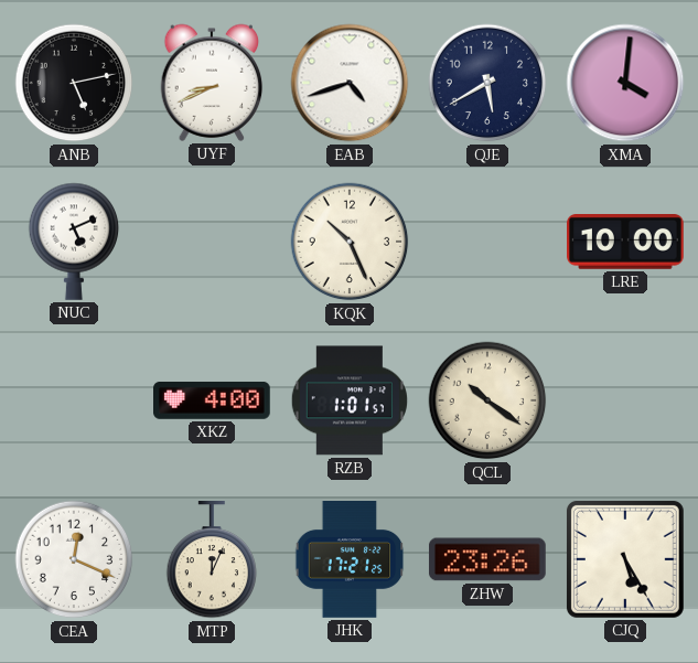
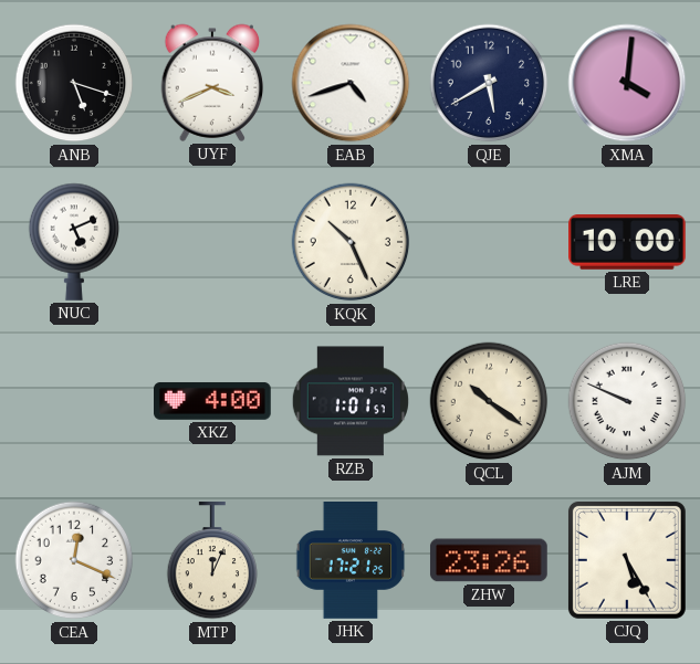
ANB: 5:13 -> 5:18 (74, 83)
UYF: 8:41 -> 3:41 (212, 83)
AJM: none -> 9:49 (627, 401)
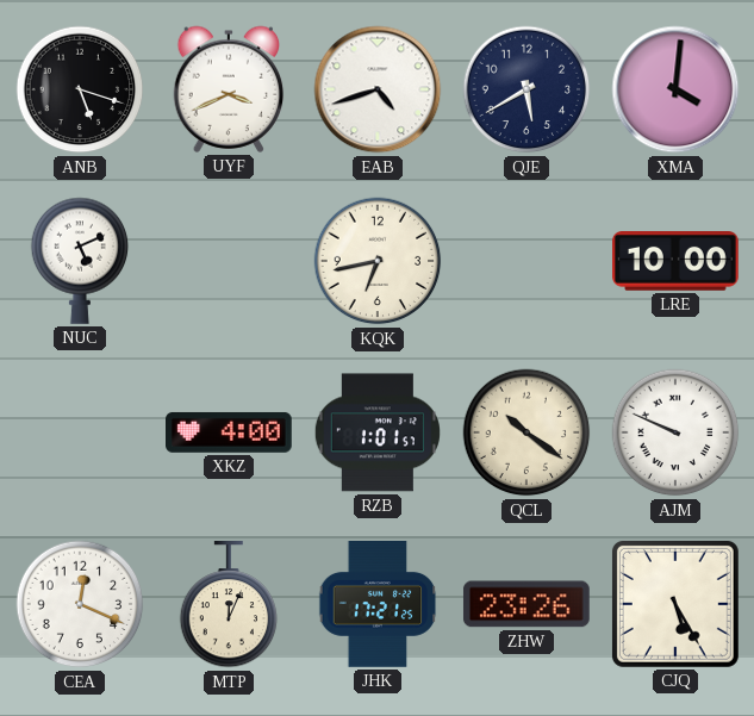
KQK: 10:26 -> 6:43 (378, 261)
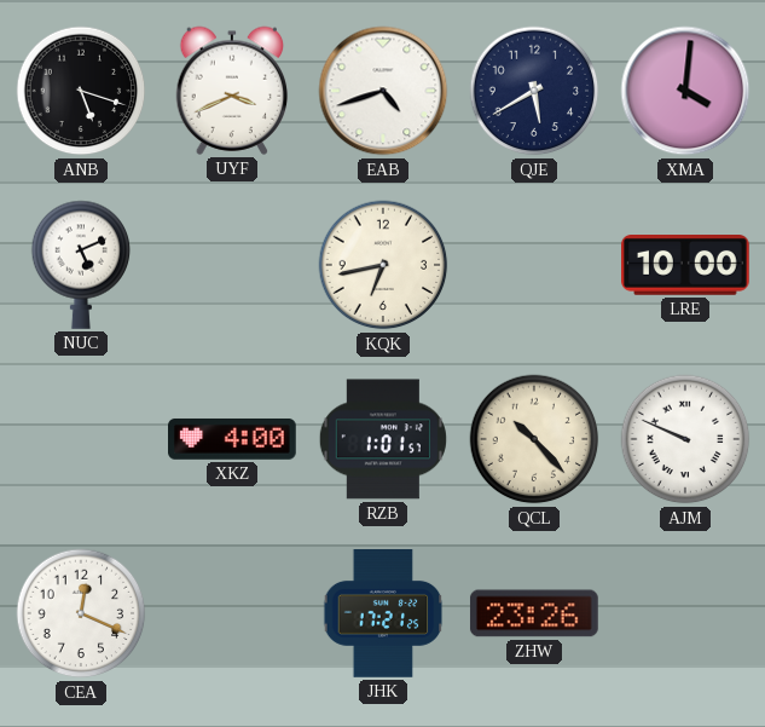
QCL: 10:21 -> 10:23 (534, 439)
MTP: 12:04 -> none (229, 605)
CJQ: 5:25 -> none (675, 604)
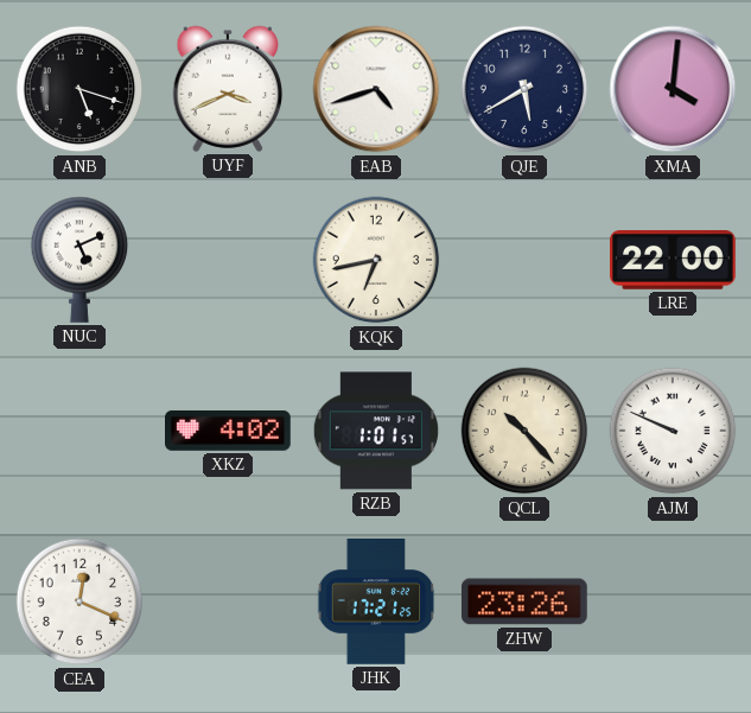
LRE: 10:00 -> 22:00 (674, 261)
XKZ: 4:00 -> 4:02 (229, 431)
